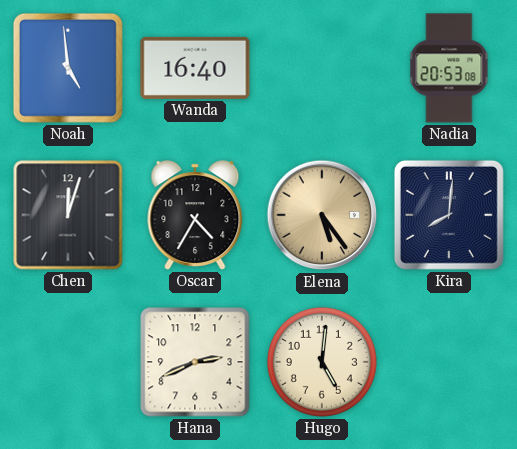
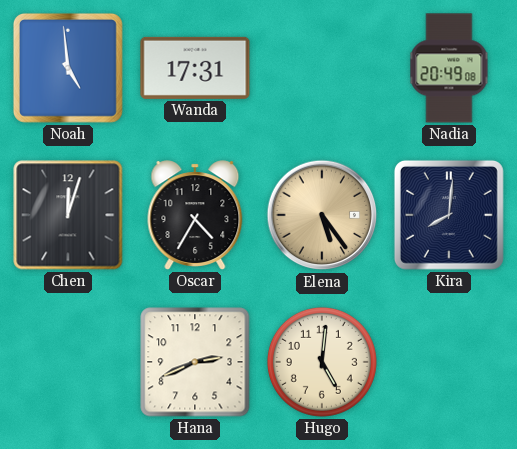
Wanda: 16:40 -> 17:31 (195, 68)
Nadia: 20:53 -> 20:49 (449, 68)
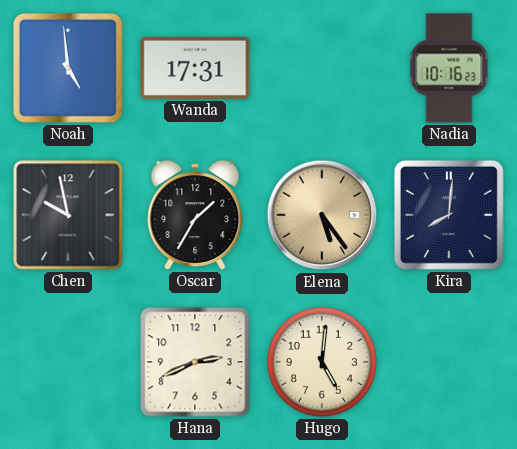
Nadia: 20:49 -> 10:16 (449, 68)
Chen: 12:03 -> 9:58 (68, 215)
Oscar: 4:35 -> 1:35 (195, 215)
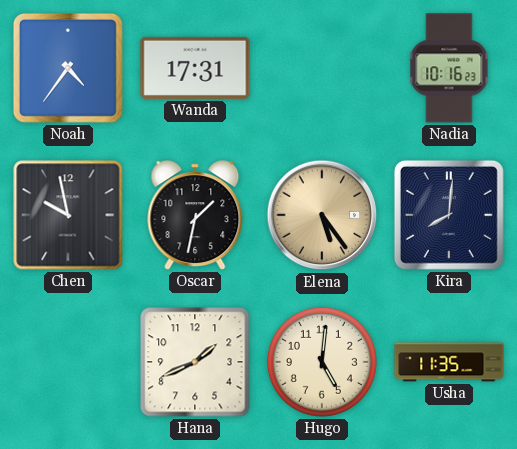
Noah: 4:59 -> 4:36 (68, 68)
Oscar: 1:35 -> 1:32 (195, 215)
Hana: 2:41 -> 1:41 (195, 362)
Usha: none -> 11:35 (449, 362)
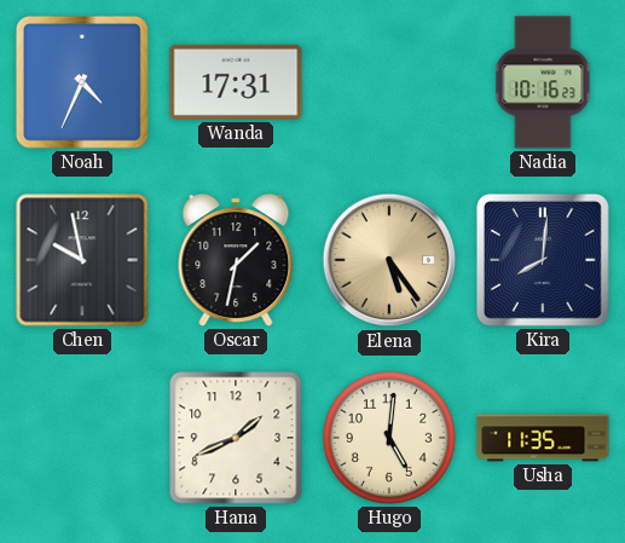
Noah: 4:36 -> 4:34 (82, 82)
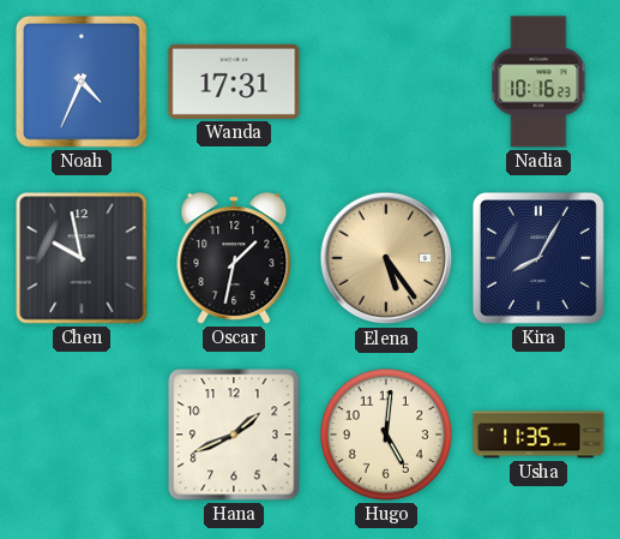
Kira: 8:01 -> 8:05 (538, 258)
